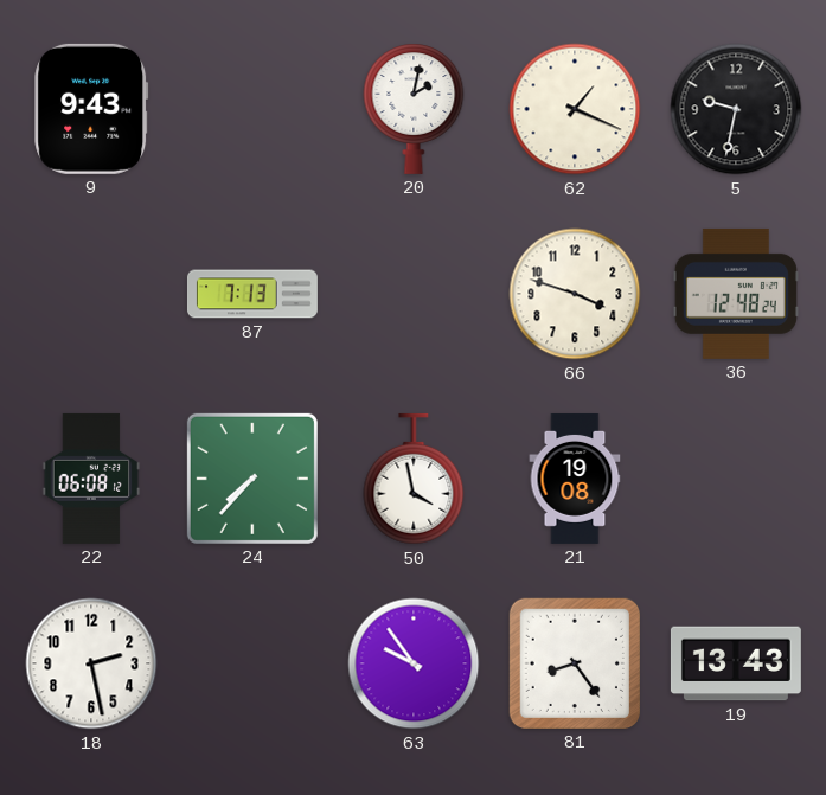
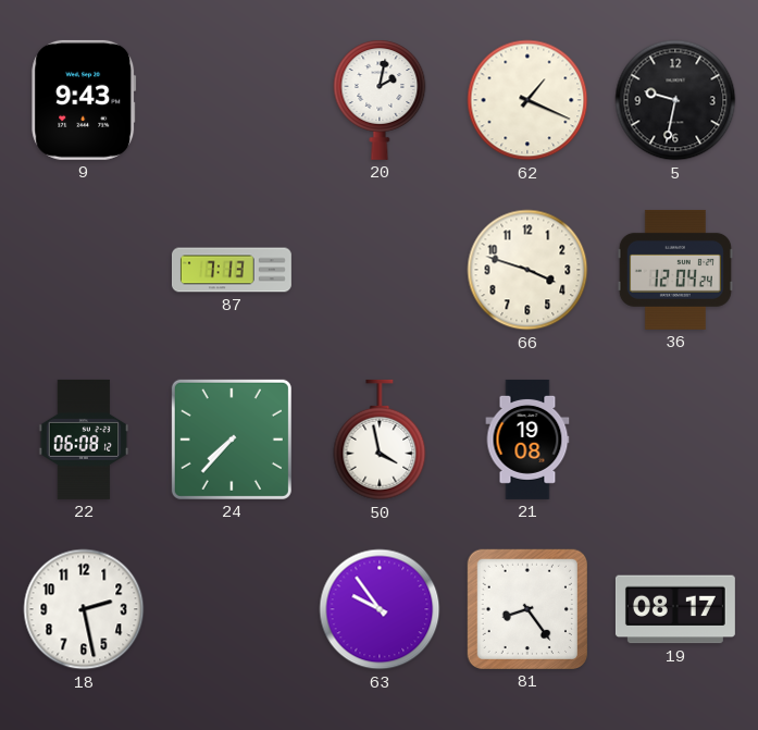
36: 12:48 -> 12:04 (675, 270)
19: 13:43 -> 08:17 (675, 609)
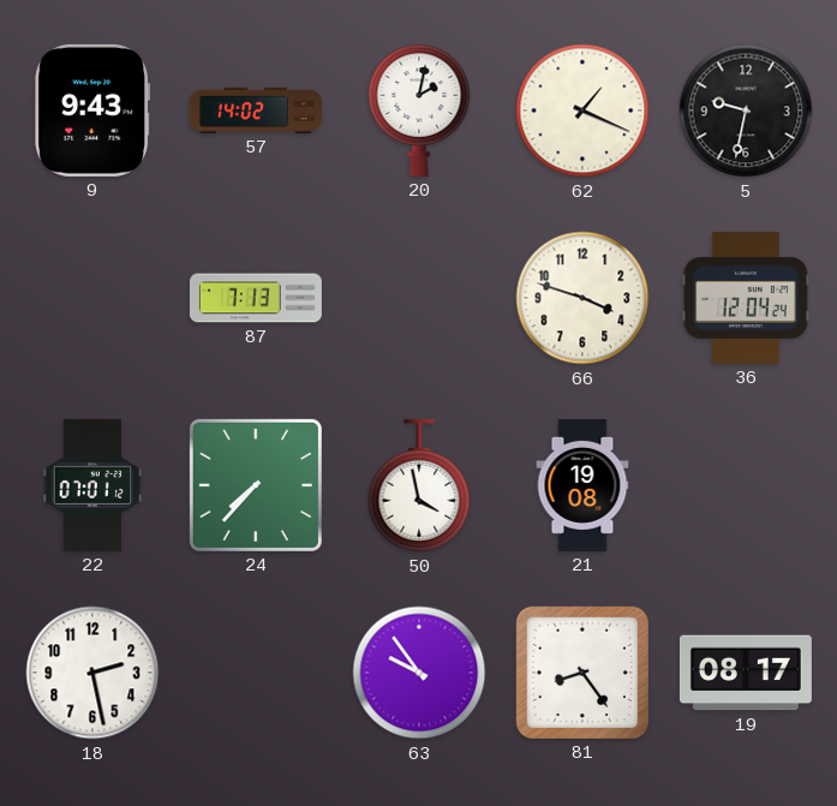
57: none -> 14:02 (256, 111)
22: 06:08 -> 07:01 (92, 485)
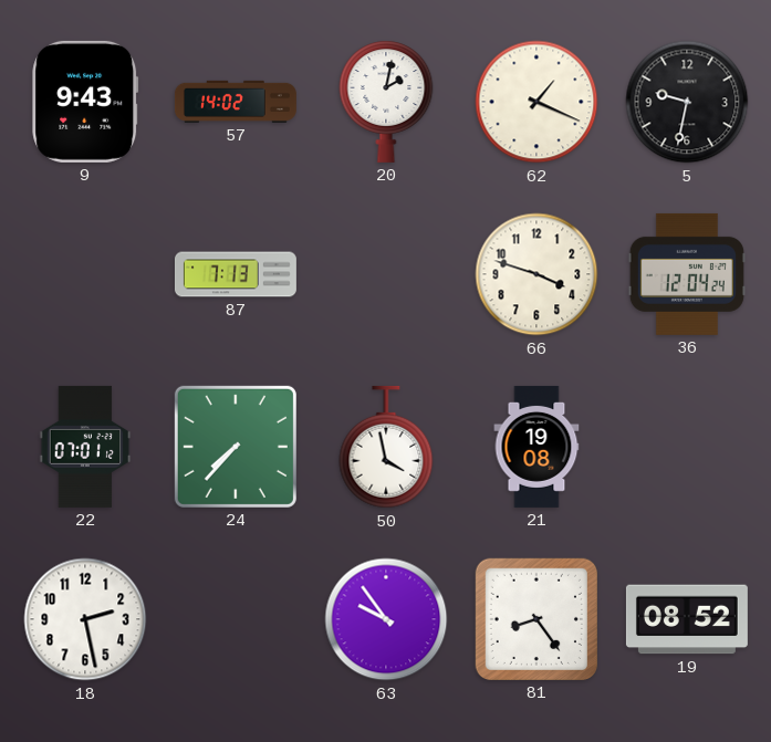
19: 08:17 -> 08:52 (687, 619)
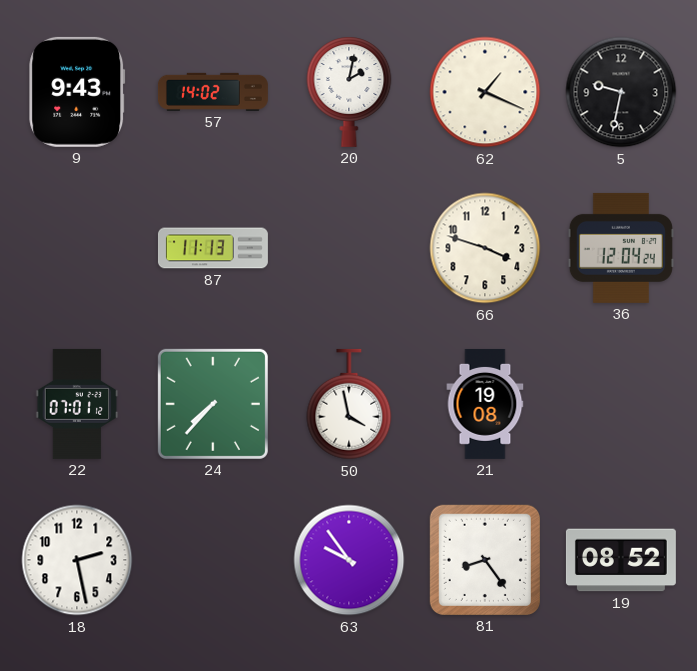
87: 7:13 -> 11:13 (213, 248)
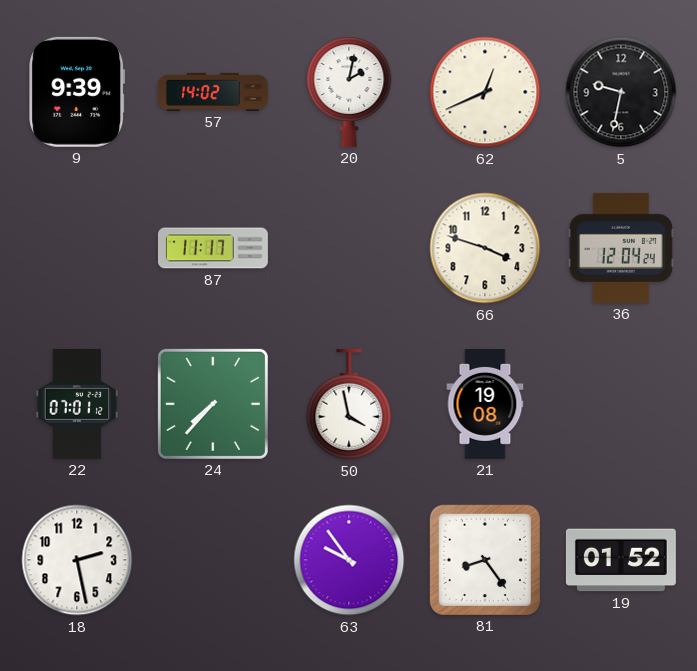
9: 9:43 -> 9:39 (77, 92)
62: 1:19 -> 12:41 (485, 92)
87: 11:13 -> 11:17 (213, 248)
19: 08:52 -> 01:52 (621, 560)
